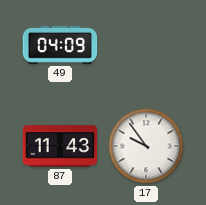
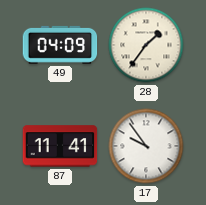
28: none -> 1:36 (146, 45)
87: 11:43 -> 11:41 (60, 146)
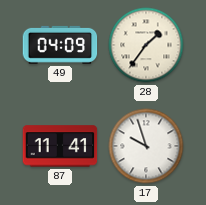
17: 9:54 -> 9:57 (146, 146)
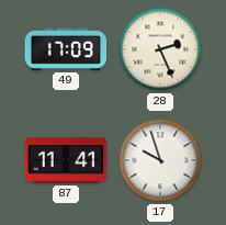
49: 04:09 -> 17:09 (66, 49)
28: 1:36 -> 2:26 (160, 49)
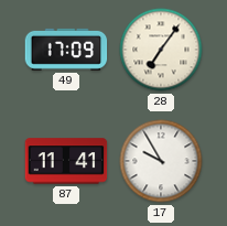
28: 2:26 -> 7:06 (161, 50)
17: 9:57 -> 9:55 (161, 161)
